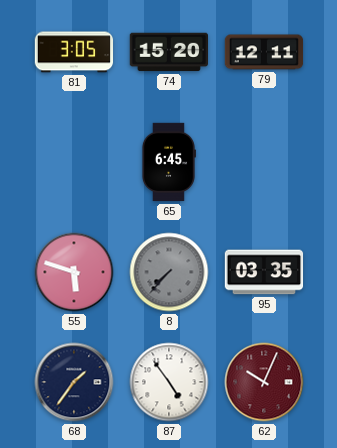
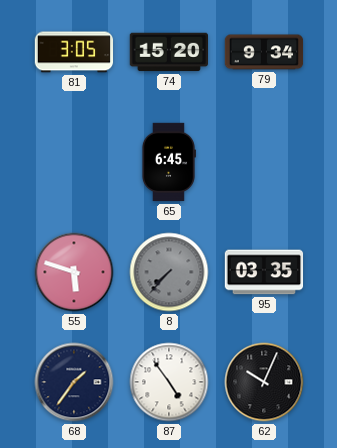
79: 12:11 -> 9:34 (264, 52)
62 dial: burgundy -> black (264, 382)
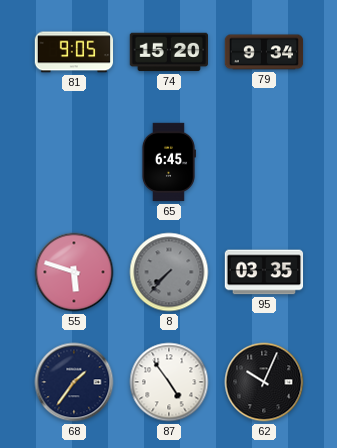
81: 3:05 -> 9:05 (74, 52)
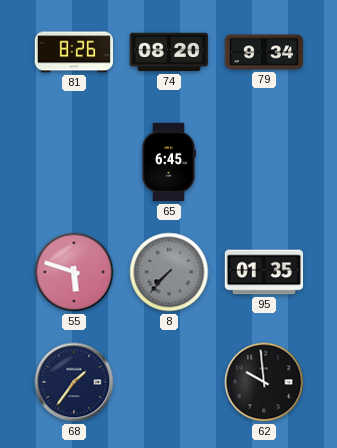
81: 9:05 -> 8:26 (74, 52)
74: 15:20 -> 08:20 (168, 52)
95: 03:35 -> 01:35 (264, 272)
87: 4:54 -> none (169, 382)
62: 10:04 -> 9:59 (264, 382)
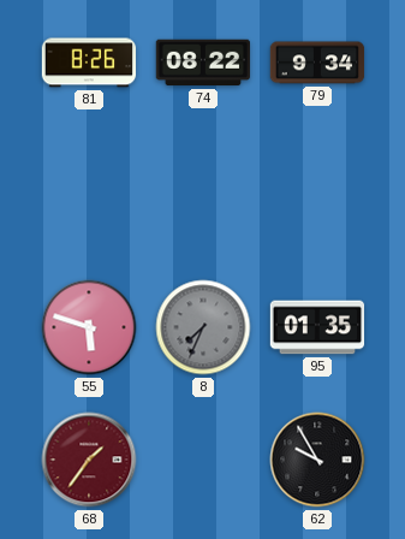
74: 08:20 -> 08:22 (202, 63)
65: 6:45 -> none (168, 162)
8: 7:37 -> 7:34 (203, 327)
68 dial: navy -> burgundy (89, 460)
62: 9:59 -> 9:55 (317, 460)
